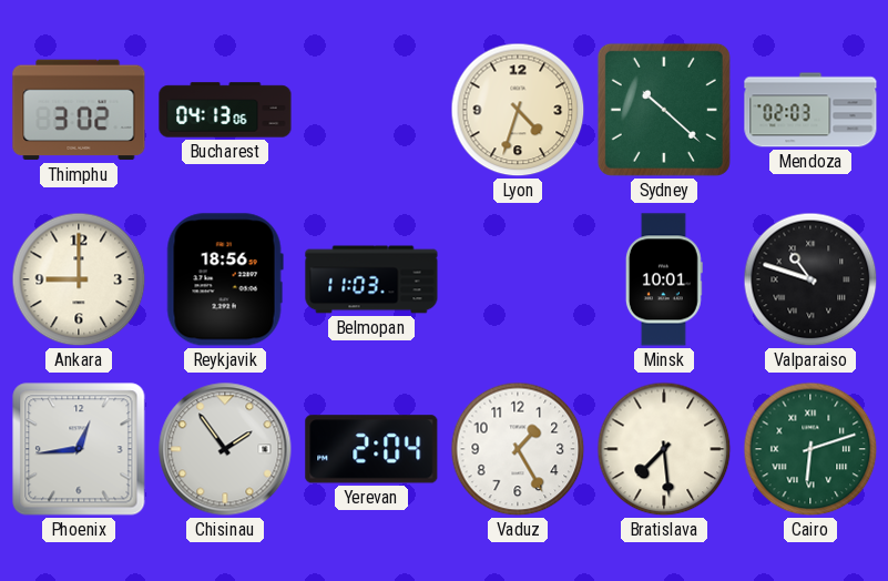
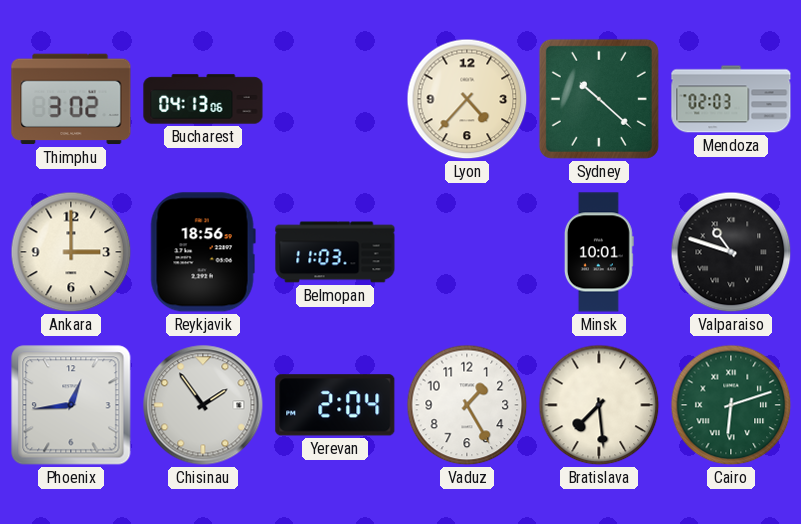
Lyon: 4:33 -> 4:37 (467, 99)
Ankara: 9:00 -> 3:00 (71, 252)
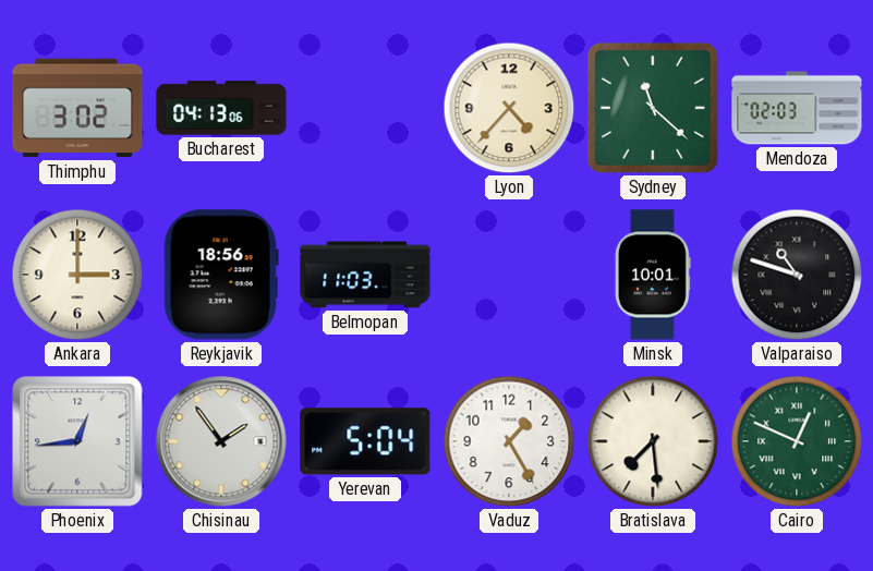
Sydney: 10:22 -> 11:22 (653, 108)
Yerevan: 2:04 -> 5:04 (365, 441)
Cairo: 6:12 -> 12:49 (797, 441)
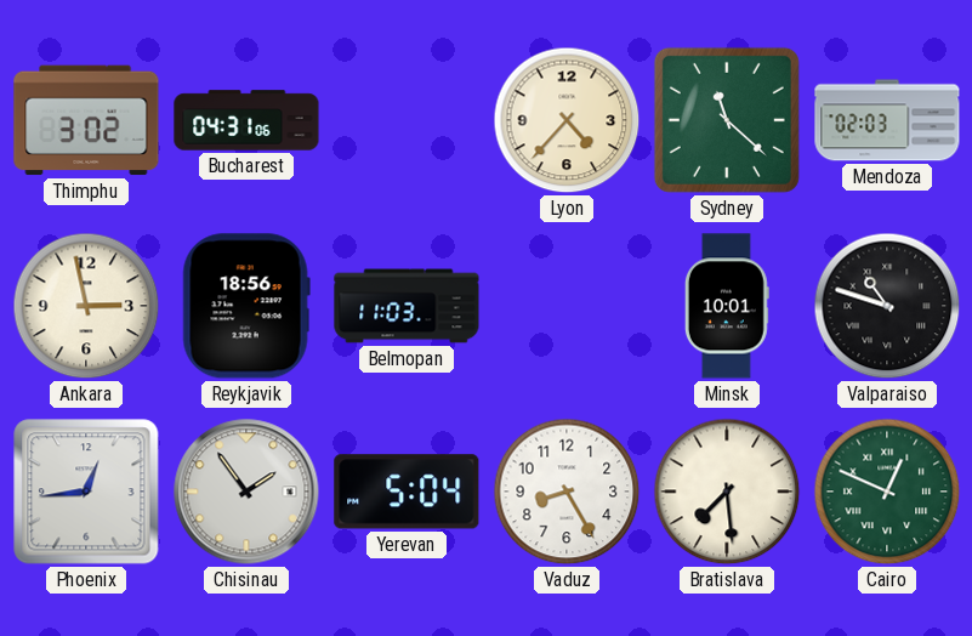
Bucharest: 04:13 -> 04:31 (246, 120)
Ankara: 3:00 -> 2:58 (86, 306)
Vaduz: 1:25 -> 8:25 (567, 492)
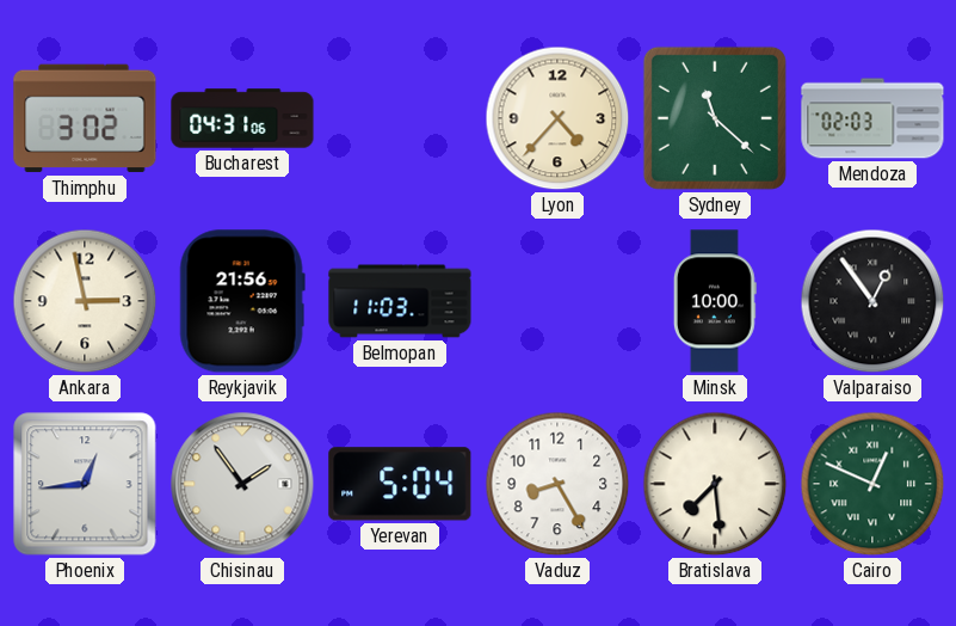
Reykjavik: 18:56 -> 21:56 (242, 301)
Minsk: 10:01 -> 10:00 (715, 301)
Valparaiso: 10:48 -> 12:54 (872, 301)
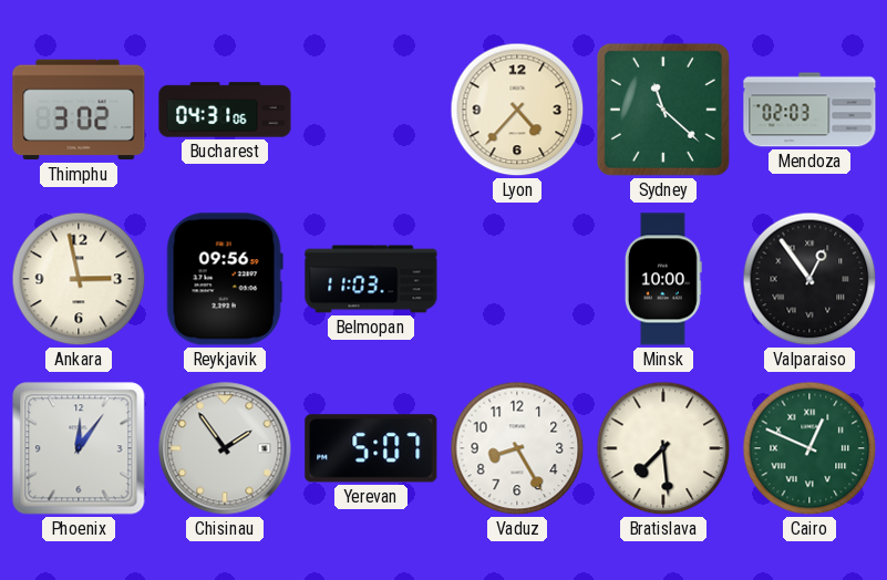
Reykjavik: 21:56 -> 09:56 (225, 279)
Phoenix: 12:44 -> 12:06 (79, 448)
Yerevan: 5:04 -> 5:07 (371, 448)
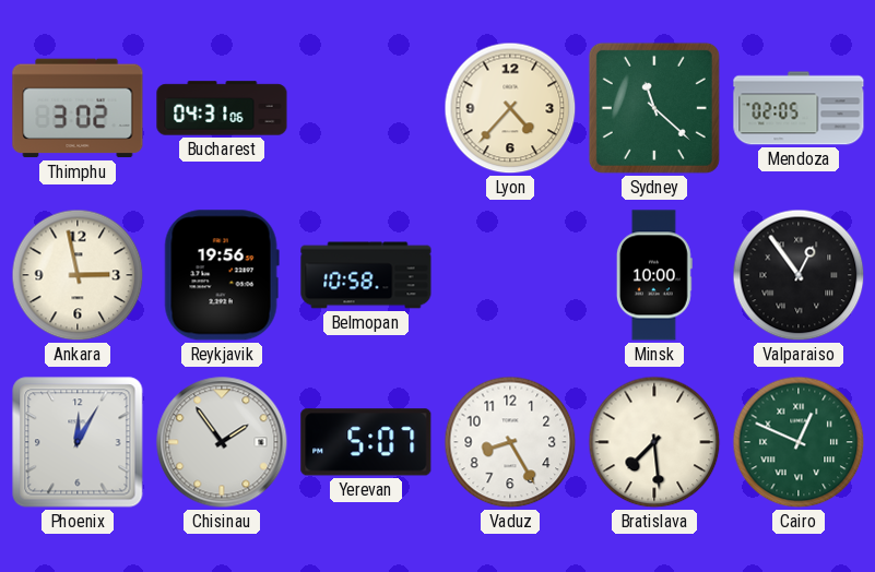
Mendoza: 02:03 -> 02:05 (799, 108)
Reykjavik: 09:56 -> 19:56 (222, 275)
Belmopan: 11:03 -> 10:58 (366, 275)
Phoenix: 12:06 -> 12:05 (78, 442)
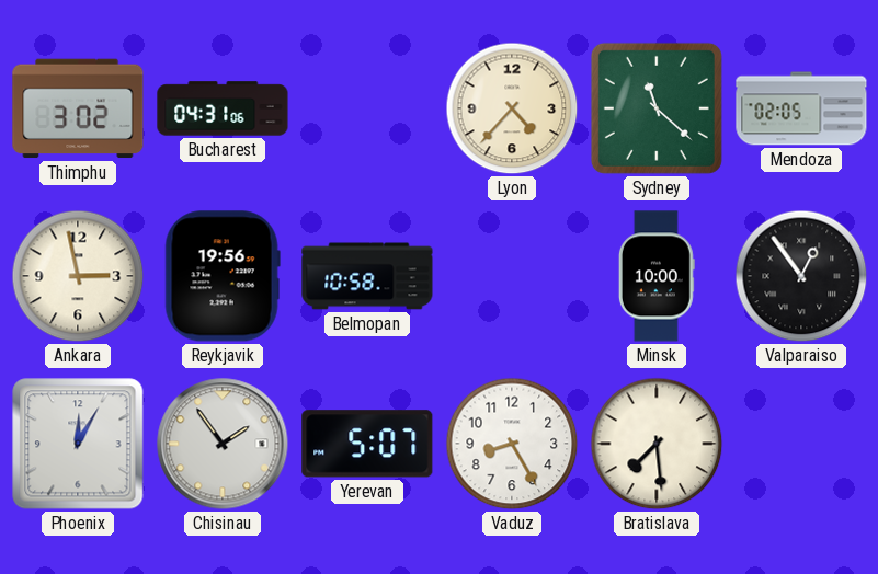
Cairo: 12:49 -> none (799, 442)
